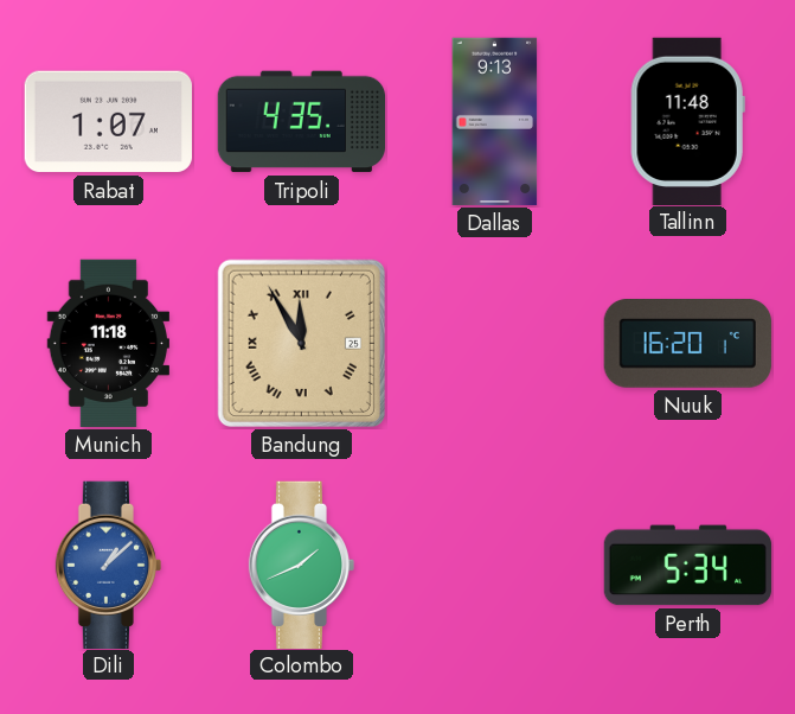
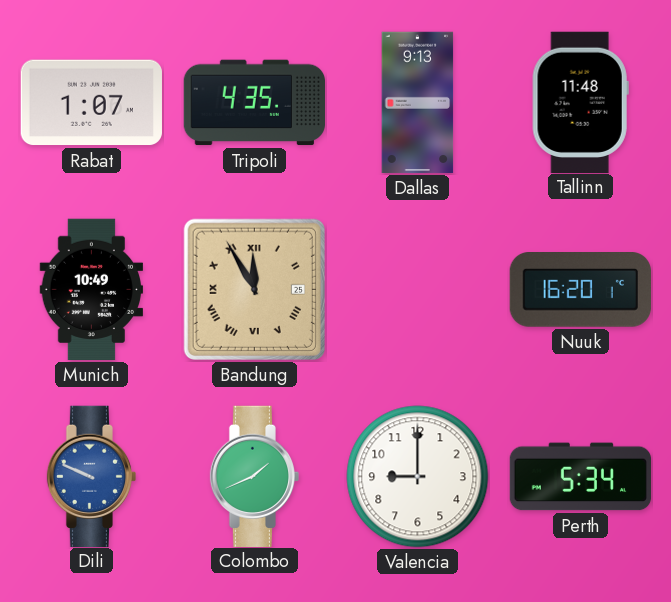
Munich: 11:18 -> 10:49 (92, 290)
Dili: 1:08 -> 9:49 (92, 476)
Valencia: none -> 9:00 (418, 477)
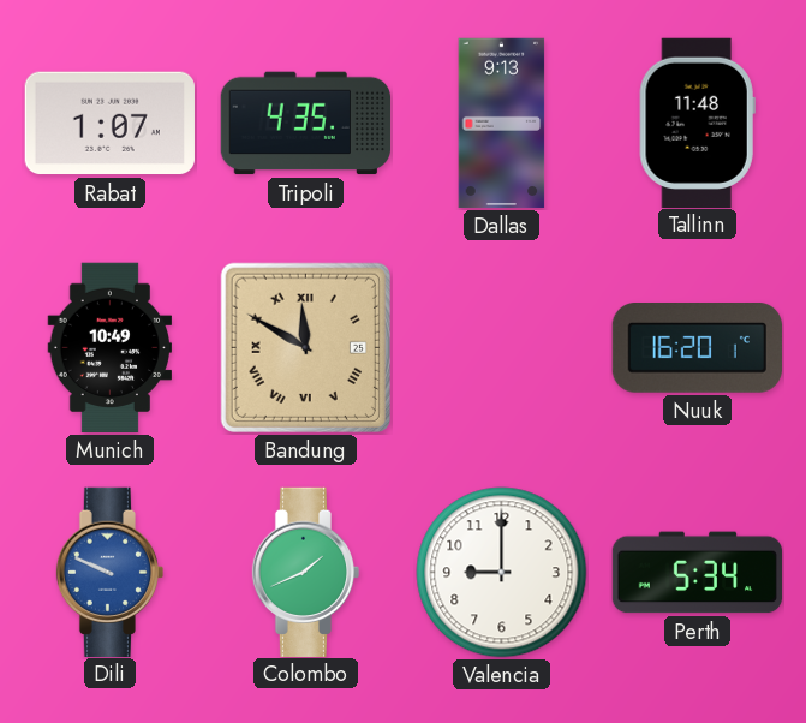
Bandung: 11:55 -> 11:50 (305, 347)
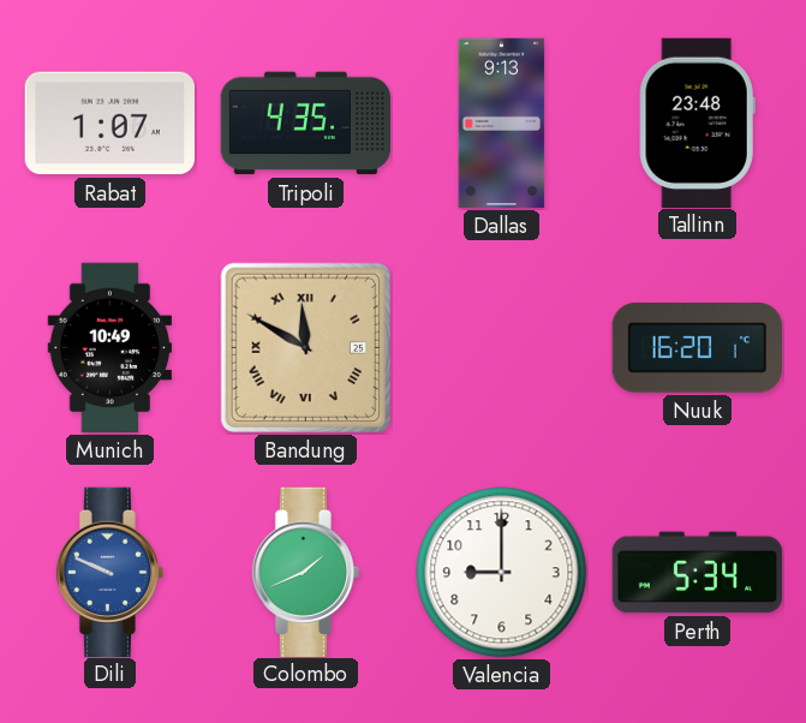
Tallinn: 11:48 -> 23:48 (697, 123)
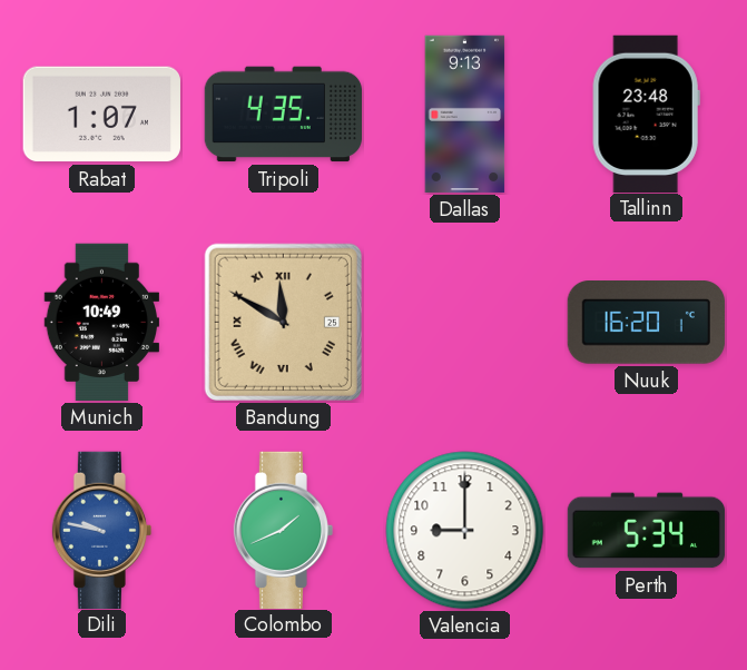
Dili: 9:49 -> 9:47 (102, 530)
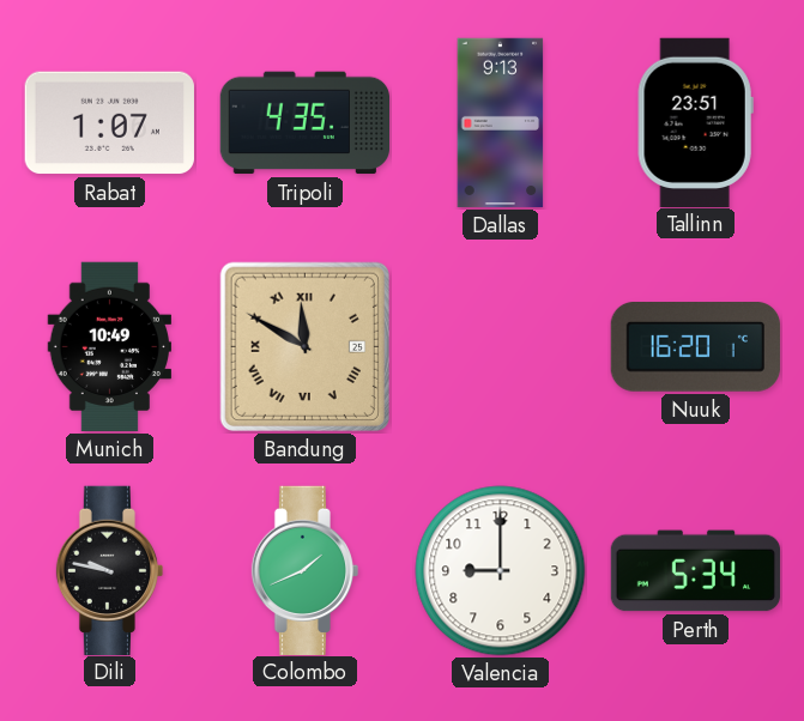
Tallinn: 23:48 -> 23:51 (695, 122)
Dili dial: blue -> black (110, 570)
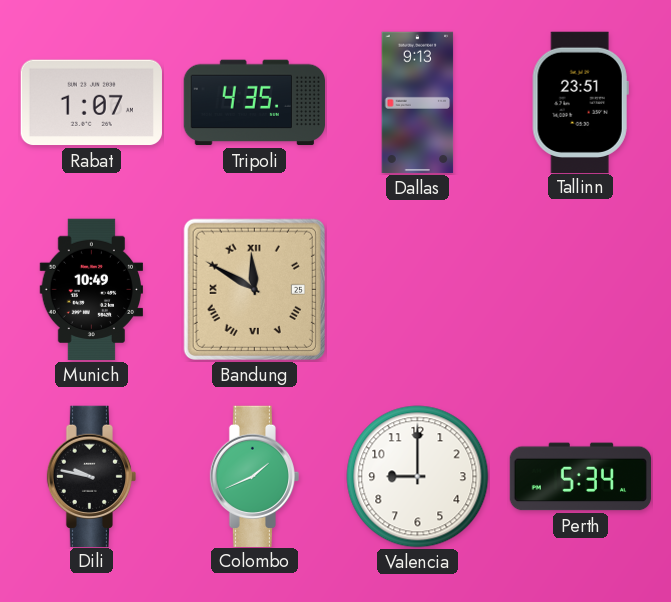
Nuuk: 16:20 -> none (695, 347)
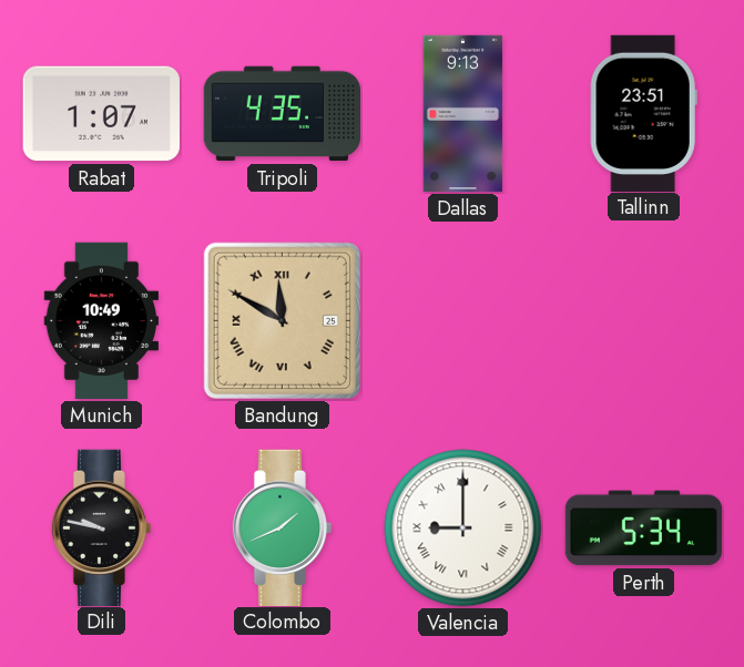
Valencia numerals: Arabic -> Roman (463, 529)
